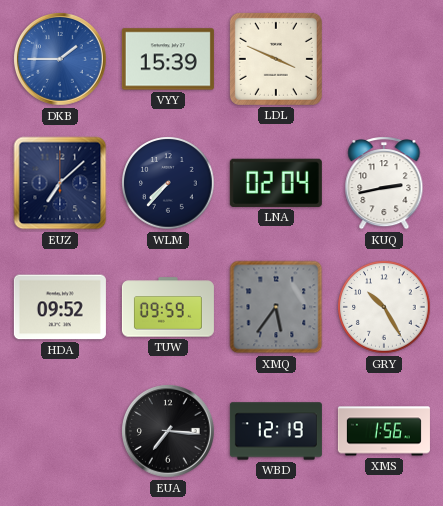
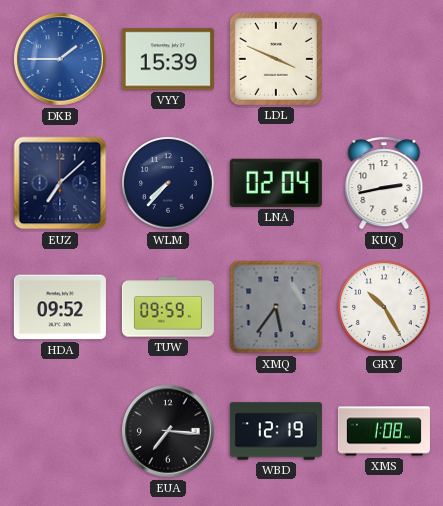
XMS: 1:56 -> 1:08 (384, 431)
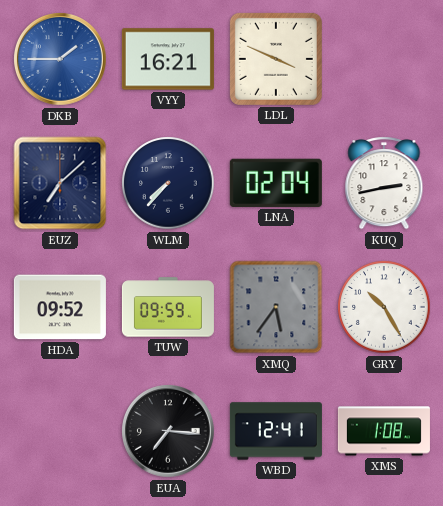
VYY: 15:39 -> 16:21 (168, 59)
WBD: 12:19 -> 12:41 (276, 431)
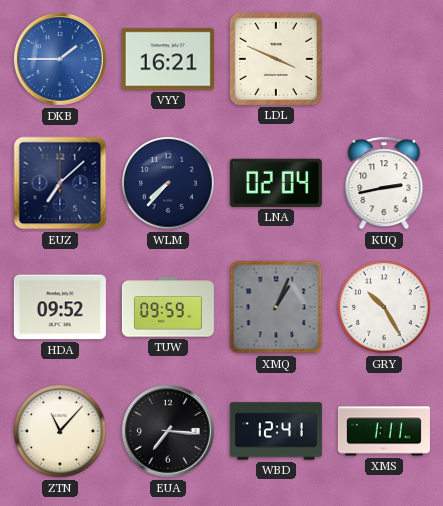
XMQ: 5:36 -> 1:04 (276, 307)
ZTN: none -> 11:07 (60, 431)
XMS: 1:08 -> 1:11 (384, 431)
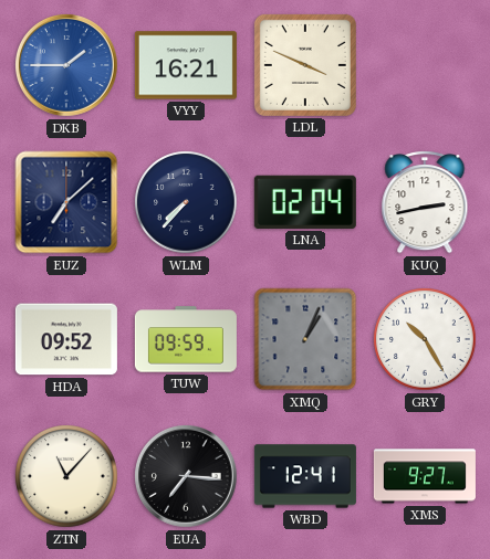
XMS: 1:11 -> 9:27 (425, 476)
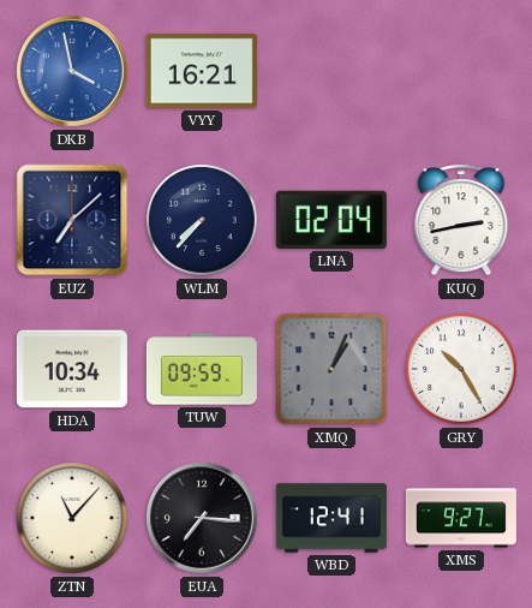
DKB: 1:45 -> 3:58 (73, 72)
LDL: 3:49 -> none (305, 65)
HDA: 09:52 -> 10:34 (72, 369)
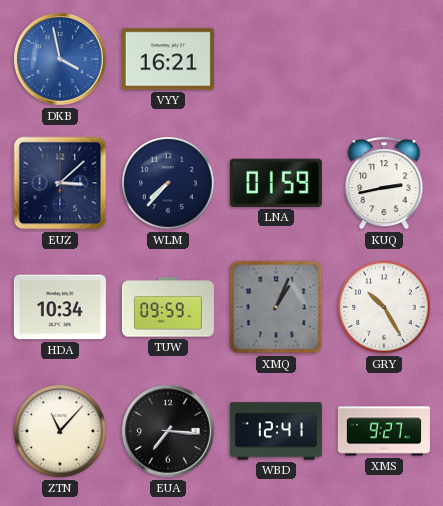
EUZ: 7:08 -> 3:08 (60, 183)
LNA: 02:04 -> 01:59 (276, 183)
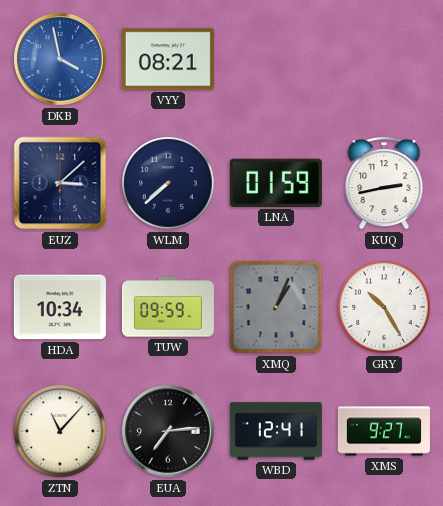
VYY: 16:21 -> 08:21 (168, 59)
WLM: 7:37 -> 7:38 (168, 183)
EUA: 7:16 -> 7:14 (169, 432)
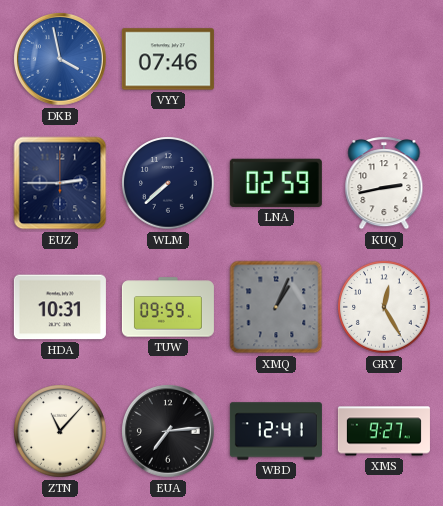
VYY: 08:21 -> 07:46 (168, 59)
EUZ: 3:08 -> 2:45 (60, 183)
LNA: 01:59 -> 02:59 (276, 183)
HDA: 10:34 -> 10:31 (60, 307)
GRY: 10:25 -> 12:25 (384, 307)
